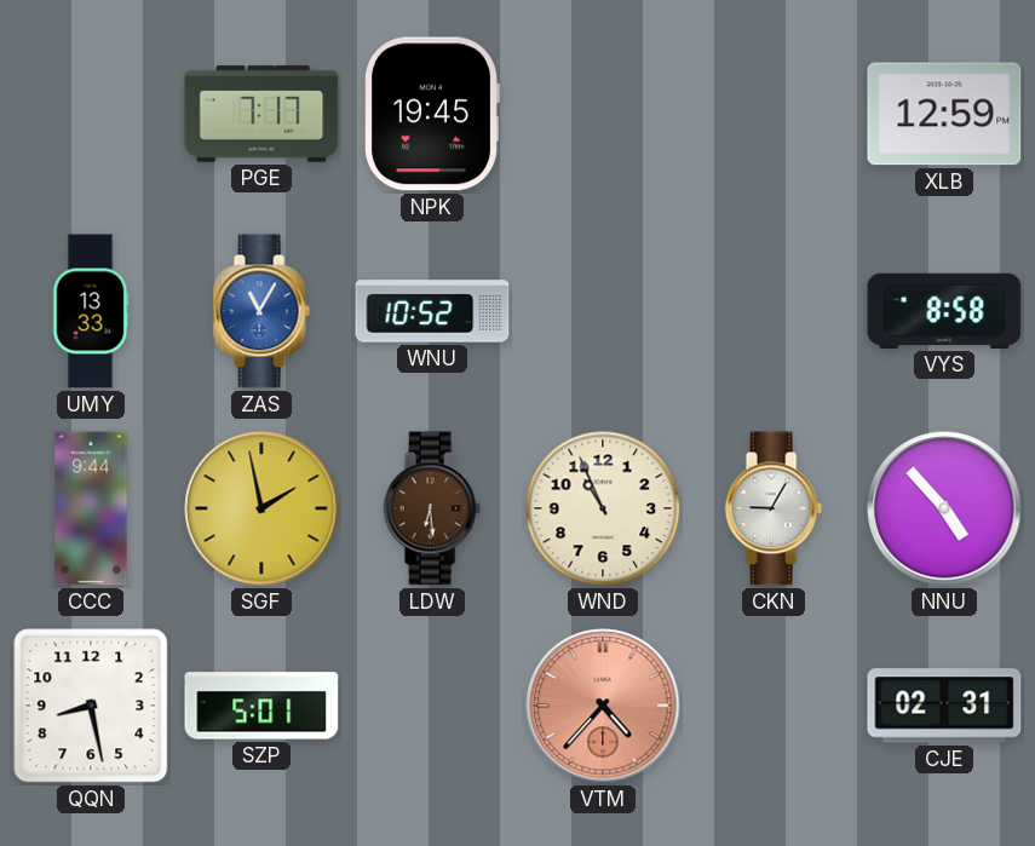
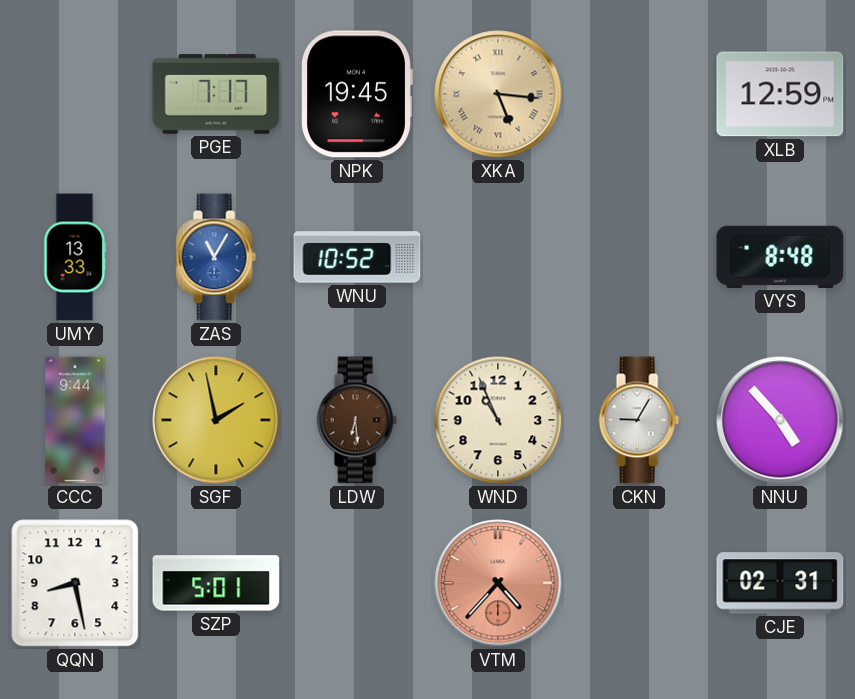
XKA: none -> 5:16 (498, 94)
VYS: 8:58 -> 8:48 (780, 257)
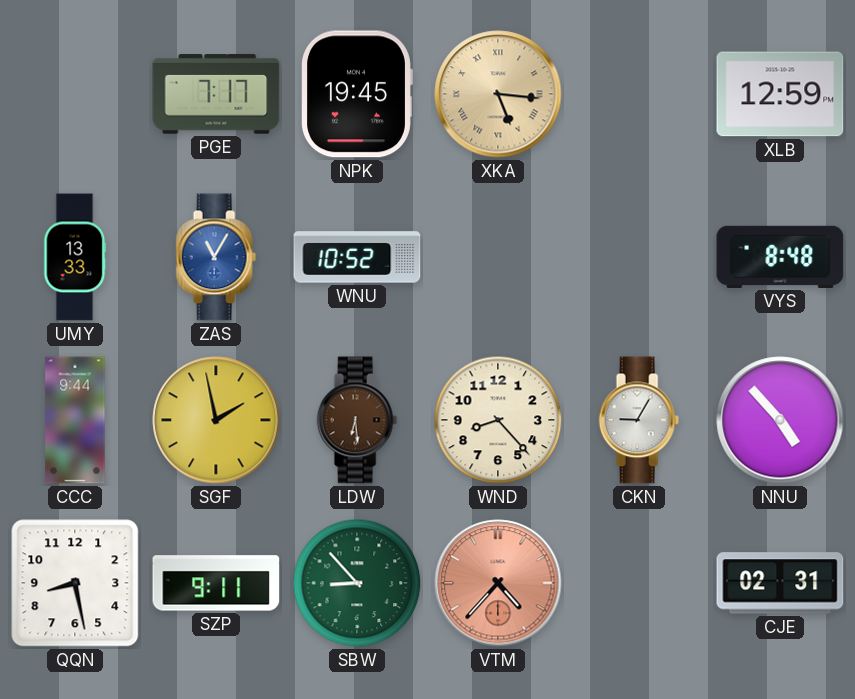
WND: 10:56 -> 8:23 (498, 420)
SZP: 5:01 -> 9:11 (216, 583)
SBW: none -> 8:53 (357, 583)
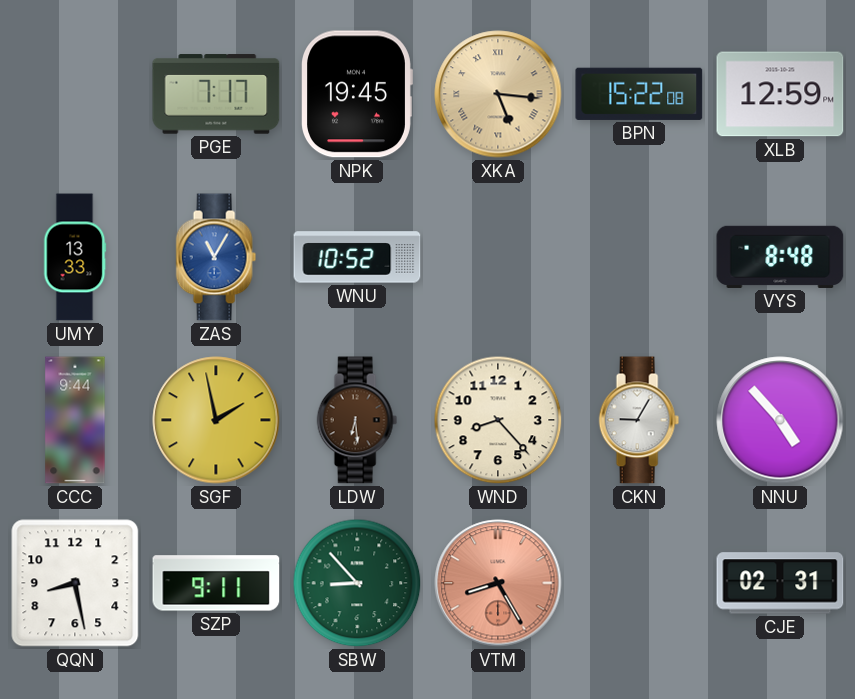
BPN: none -> 15:22 (639, 94)
VTM: 4:37 -> 8:25 (498, 583)
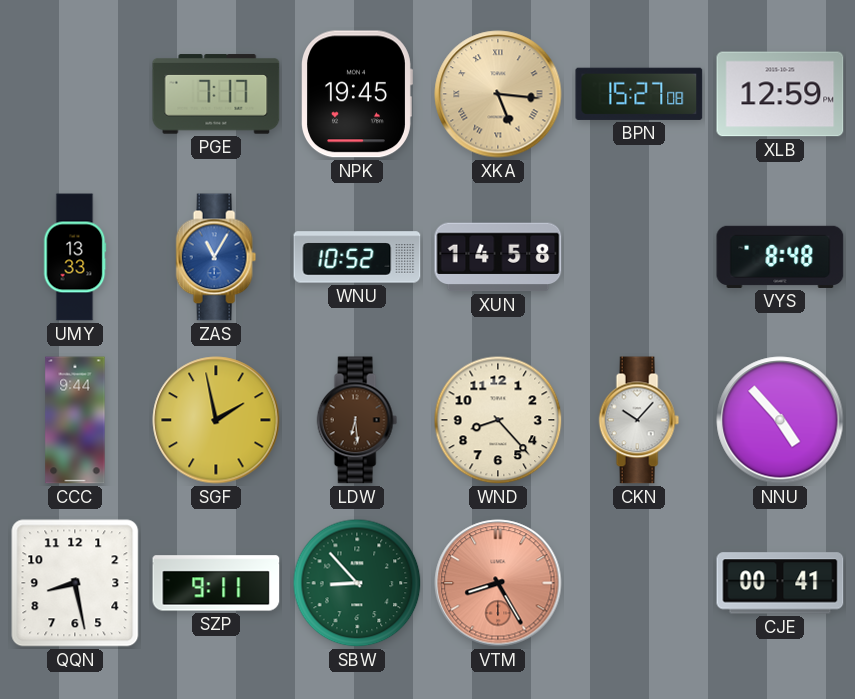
BPN: 15:22 -> 15:27 (639, 94)
XUN: none -> 14:58 (498, 257)
CKN: 9:05 -> 10:07 (639, 420)
CJE: 02:31 -> 00:41 (780, 583)
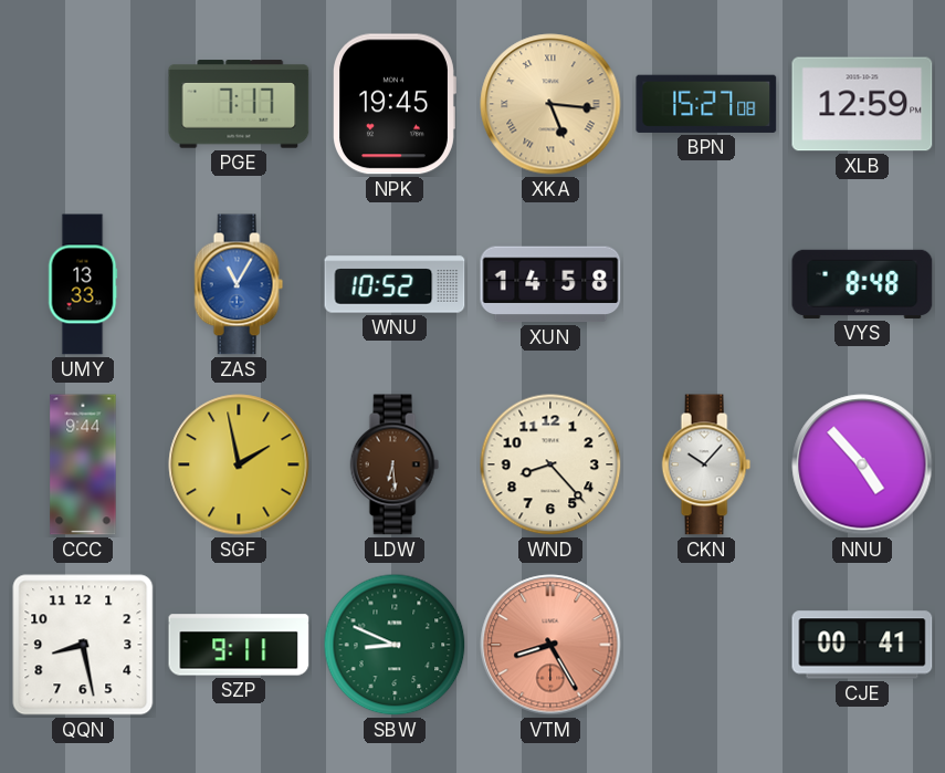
SBW: 8:53 -> 8:49 (395, 645)
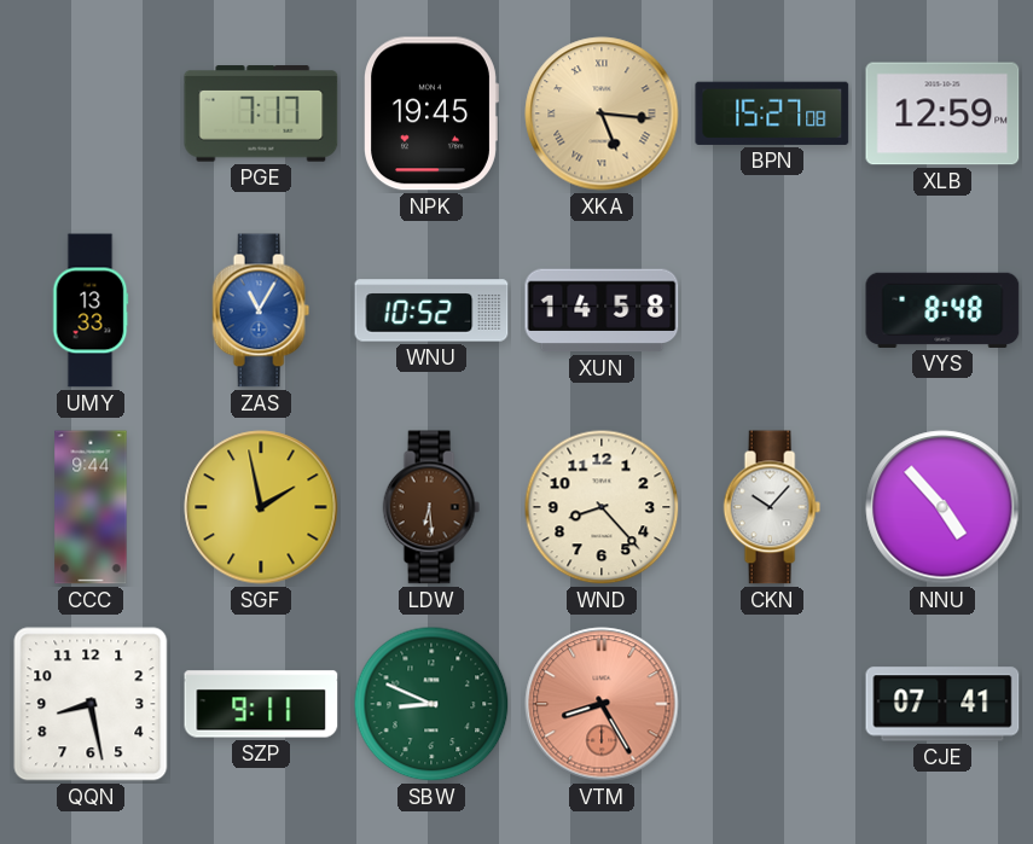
CJE: 00:41 -> 07:41 (942, 704)
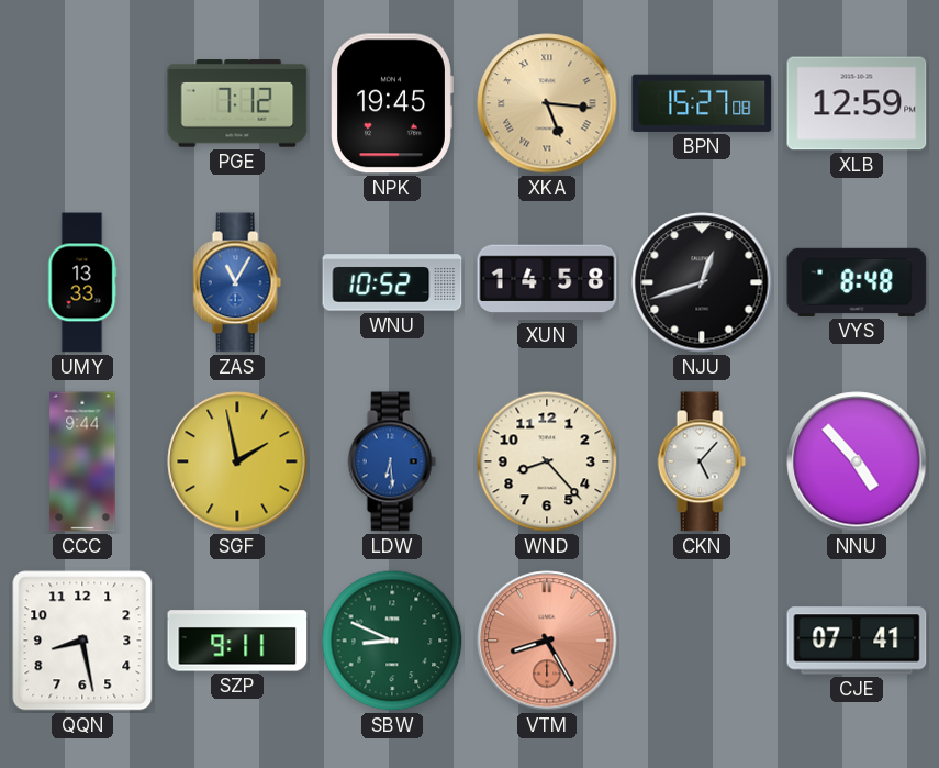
PGE: 7:17 -> 7:12 (237, 103)
NJU: none -> 12:42 (702, 282)
LDW dial: brown -> blue (392, 461)
CKN: 10:07 -> 5:07 (702, 461)
